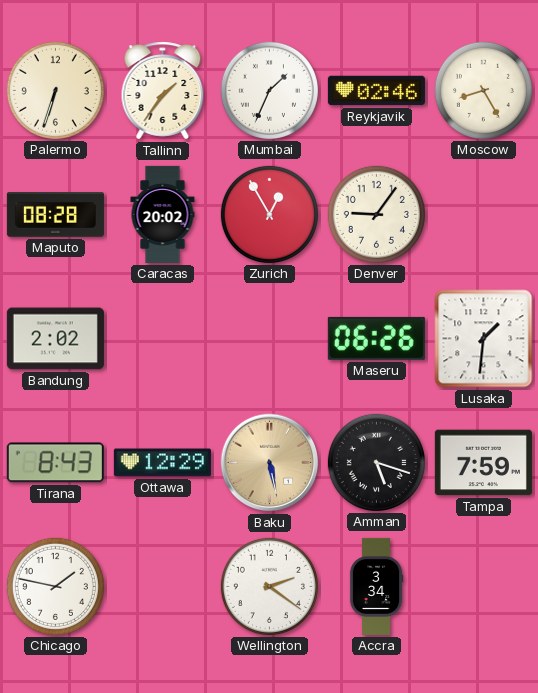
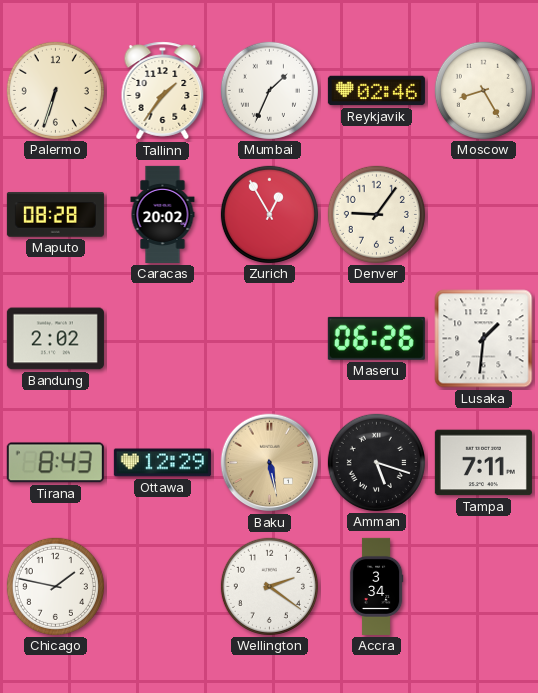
Tampa: 7:59 -> 7:11 (483, 463)
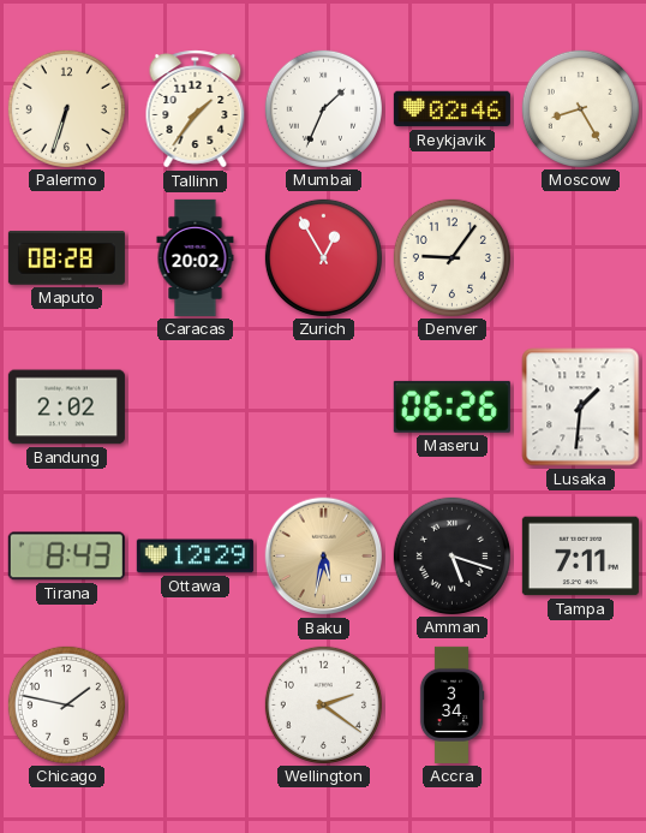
Baku: 5:28 -> 5:32 (324, 557)
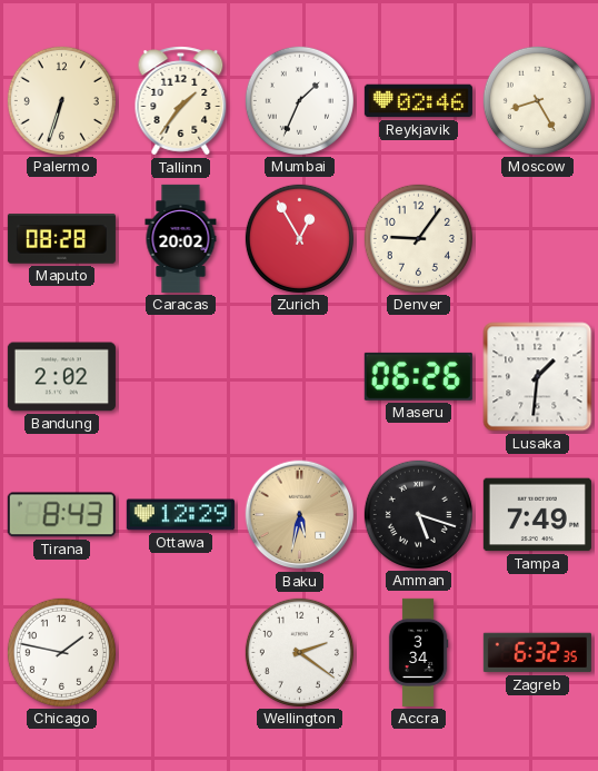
Tampa: 7:11 -> 7:49 (537, 515)
Zagreb: none -> 6:32 (537, 653)
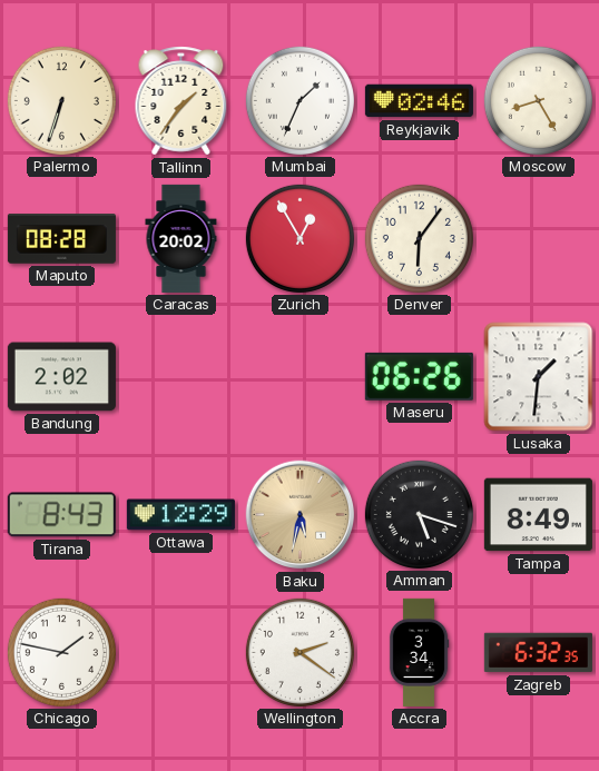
Denver: 9:06 -> 6:06 (419, 238)
Tampa: 7:49 -> 8:49 (538, 515)
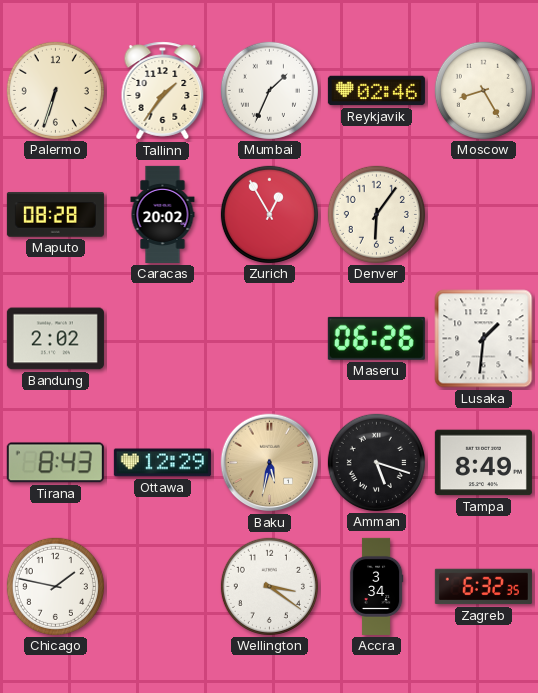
Wellington: 2:21 -> 3:21 (269, 586)
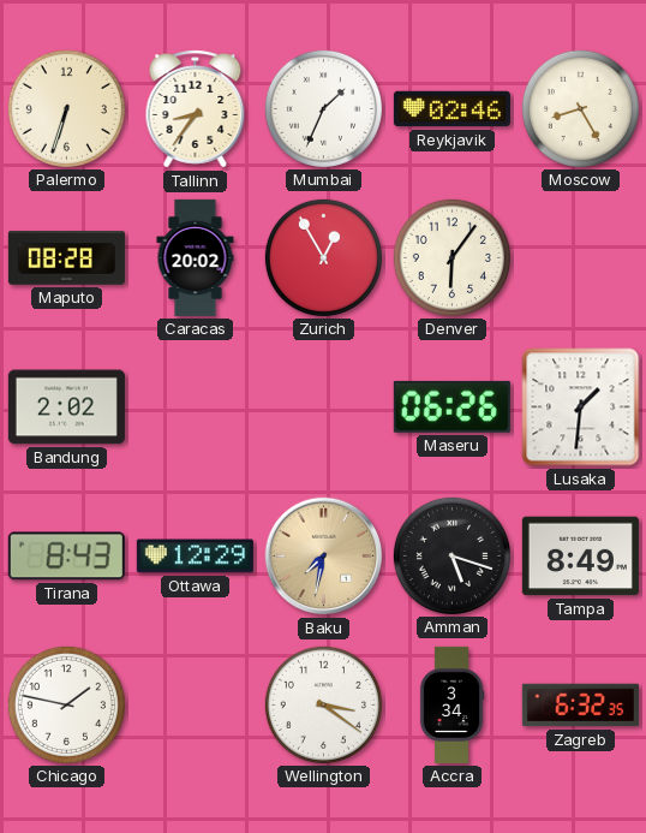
Tallinn: 1:36 -> 8:36 (196, 109)
Baku: 5:32 -> 7:32 (324, 557)
